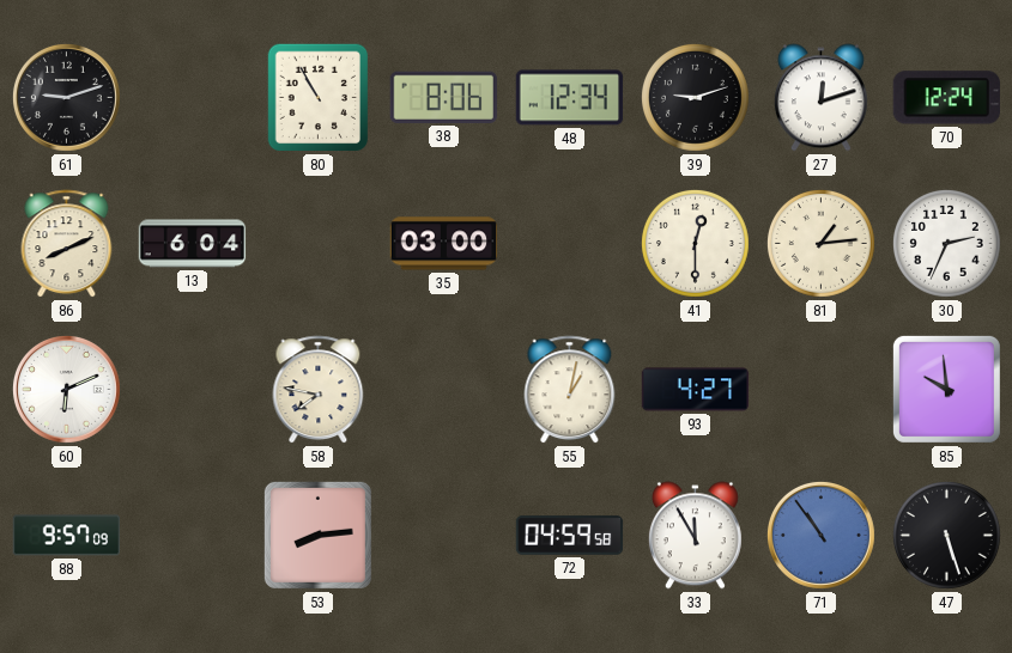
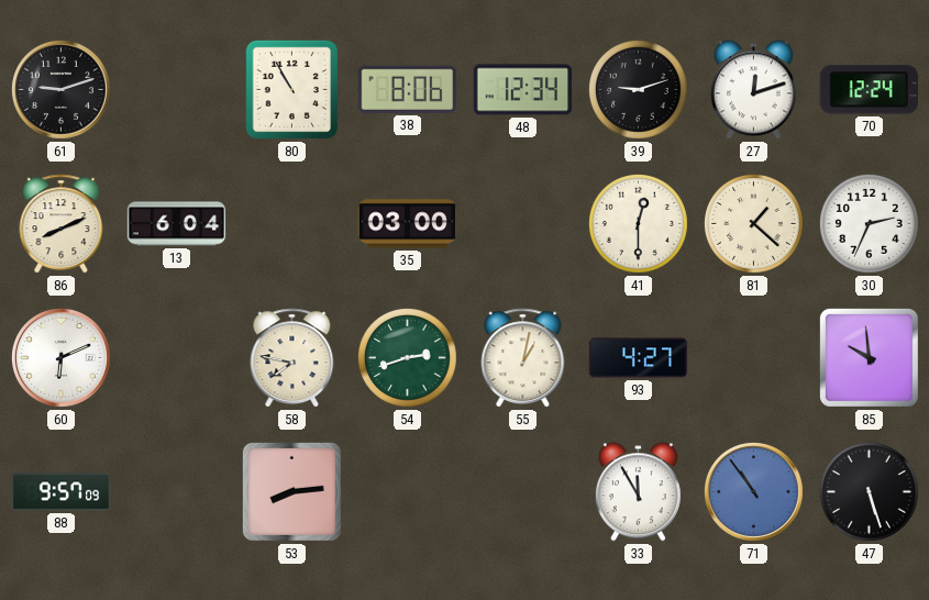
81: 1:14 -> 1:22 (754, 224)
54: none -> 2:42 (408, 358)
72: 04:59 -> none (570, 536)
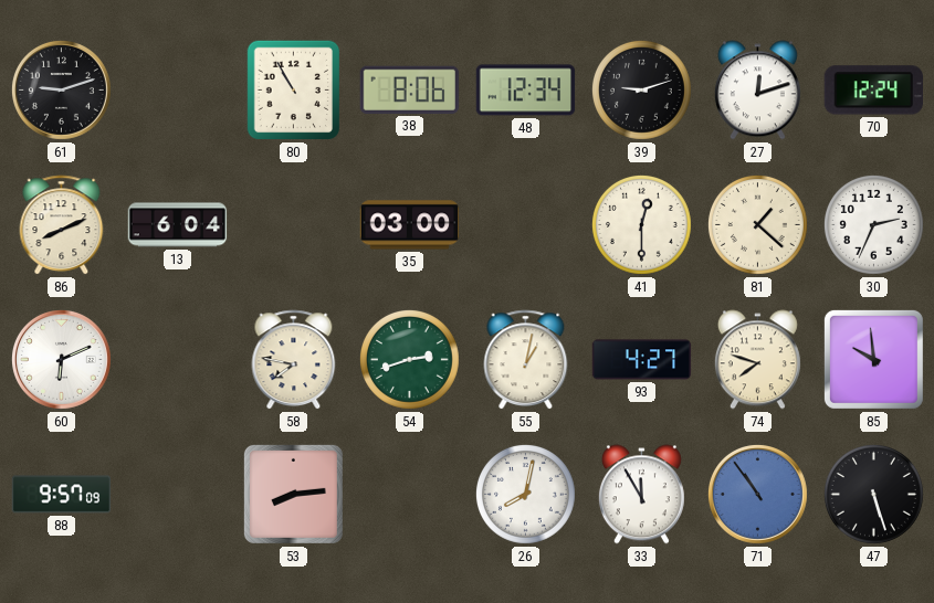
74: none -> 7:48 (757, 360)
26: none -> 8:02 (526, 495)
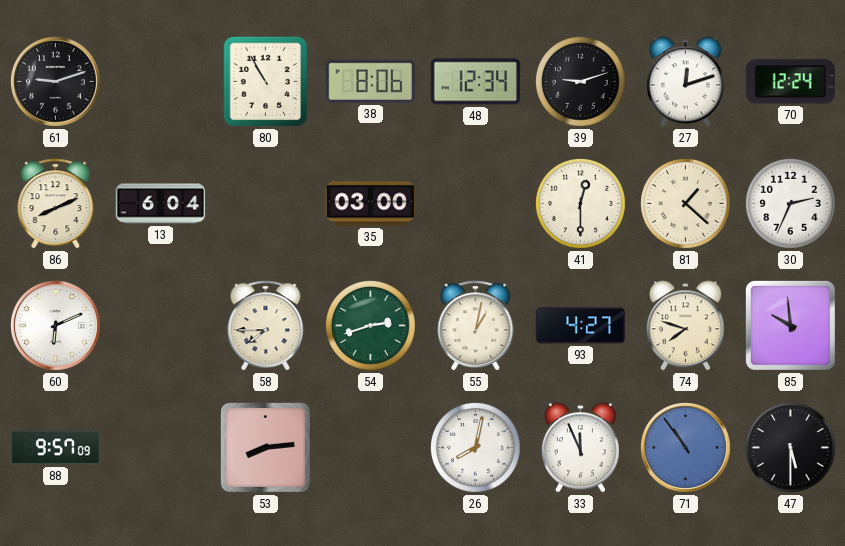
58: 7:47 -> 7:45 (266, 326)
33: 11:55 -> 11:56 (580, 448)
47: 5:27 -> 5:30 (791, 448)
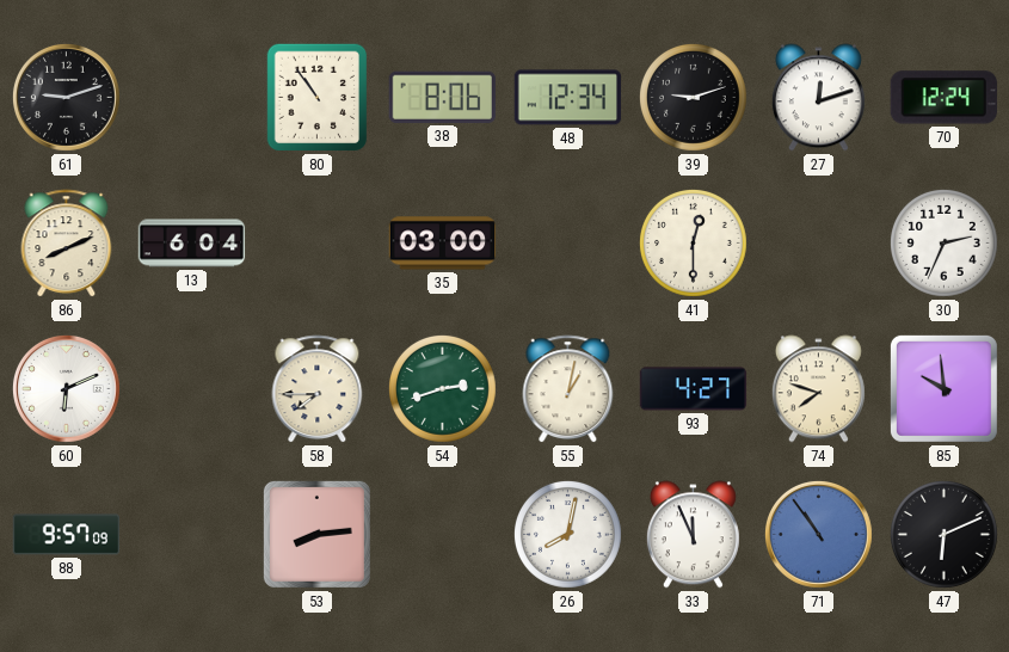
80: 10:55 -> 10:54 (318, 98)
81: 1:22 -> none (686, 204)
47: 5:30 -> 6:11 (945, 535)
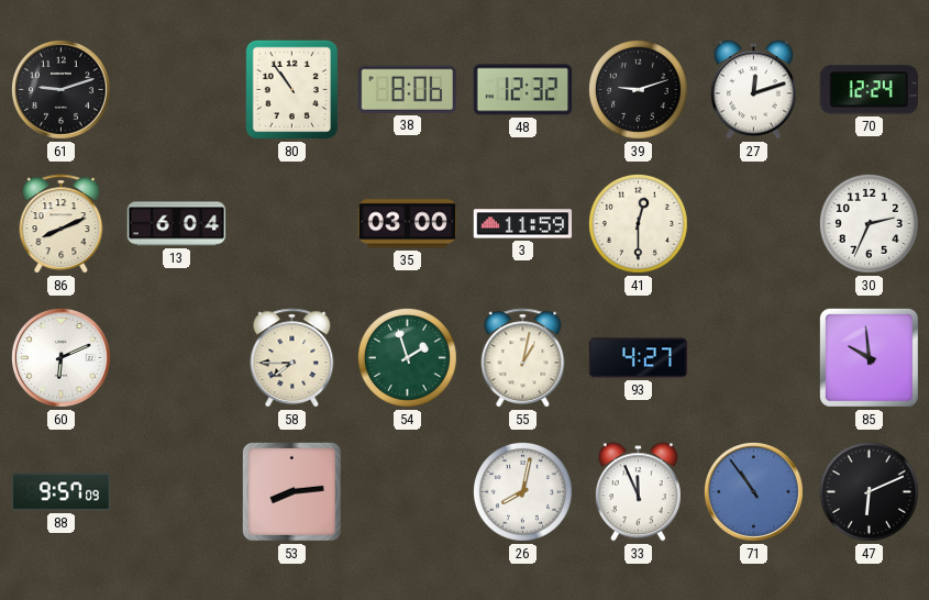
48: 12:34 -> 12:32 (523, 90)
3: none -> 11:59 (523, 224)
54: 2:42 -> 1:57 (408, 358)
74: 7:48 -> none (818, 389)
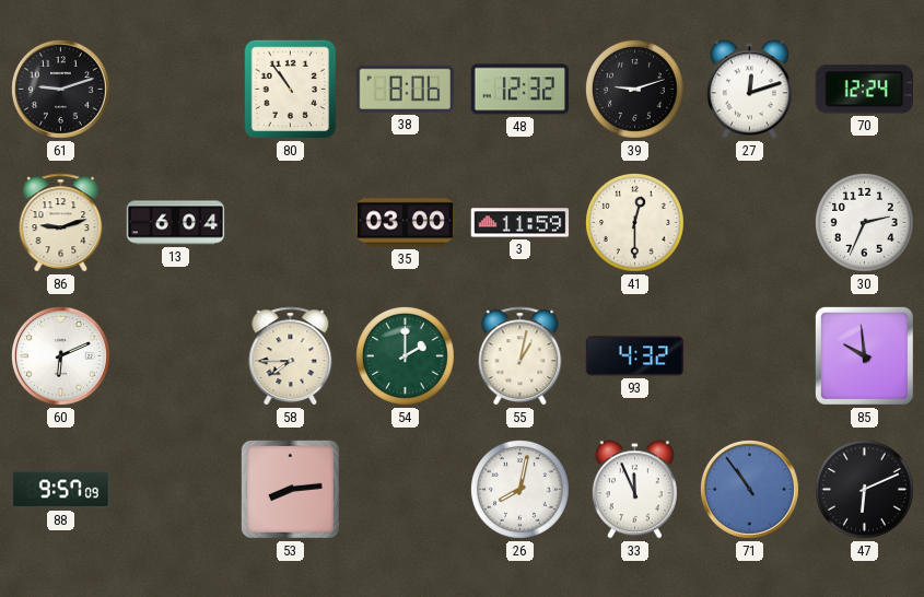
86: 8:11 -> 9:12 (61, 223)
54: 1:57 -> 2:00 (406, 356)
93: 4:27 -> 4:32 (635, 356)
